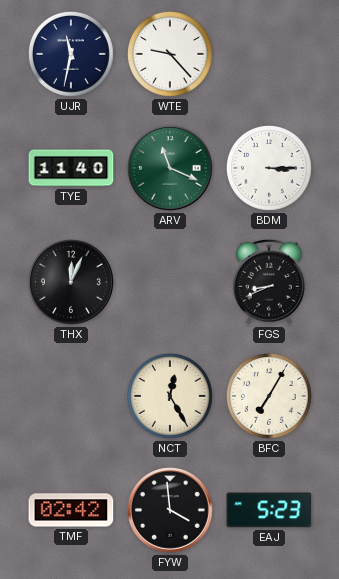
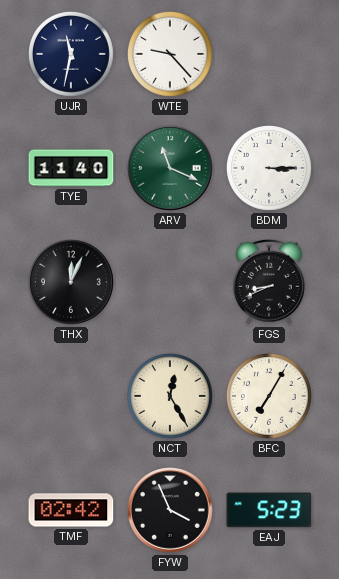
FYW: 3:59 -> 3:56 (170, 510)
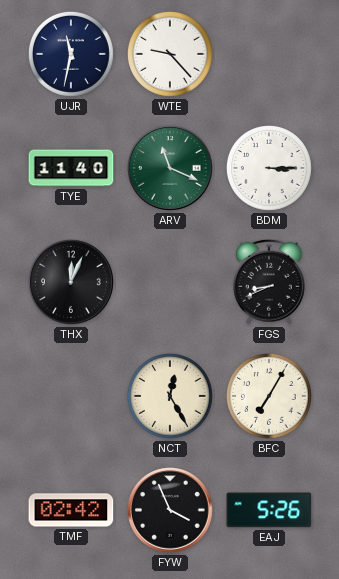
EAJ: 5:23 -> 5:26 (269, 510)
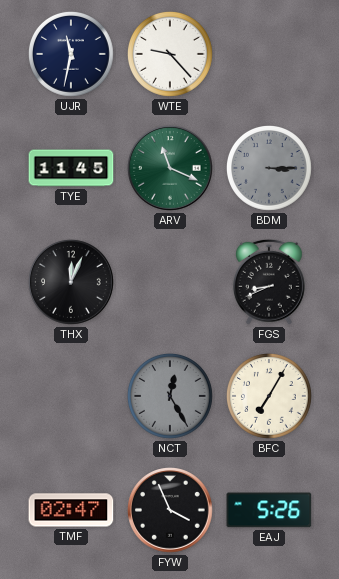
TYE: 11:40 -> 11:45 (71, 168)
BDM dial: white -> grey (269, 168)
NCT dial: cream -> grey (170, 396)
TMF: 02:42 -> 02:47 (71, 510)
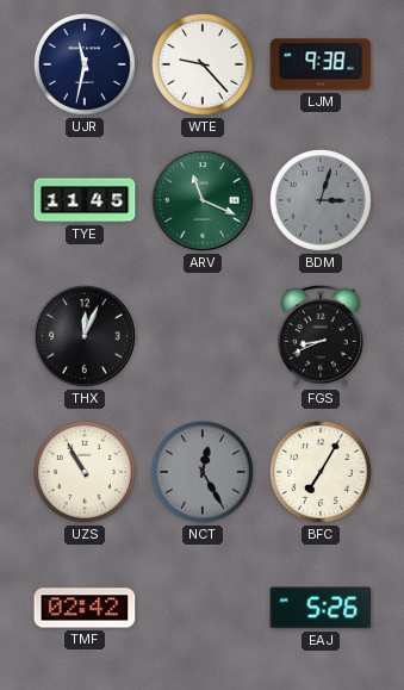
LJM: none -> 9:38 (321, 64)
BDM: 3:15 -> 3:03 (321, 200)
UZS: none -> 10:55 (85, 472)
TMF: 02:47 -> 02:42 (85, 608)
FYW: 3:56 -> none (170, 510)
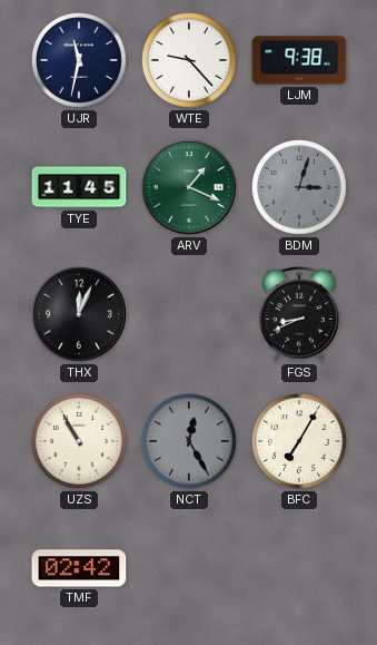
ARV: 11:19 -> 1:19 (189, 187)
EAJ: 5:26 -> none (321, 608)
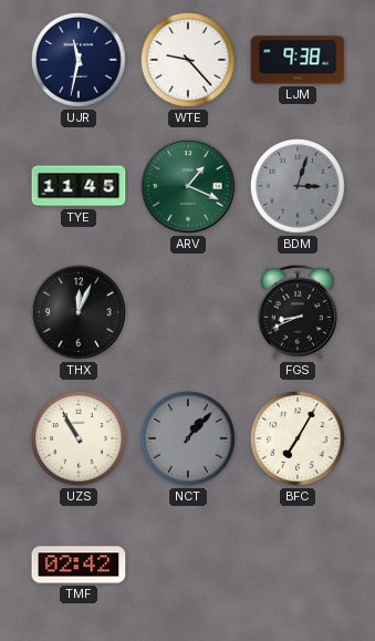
NCT: 12:25 -> 1:07 (188, 438)
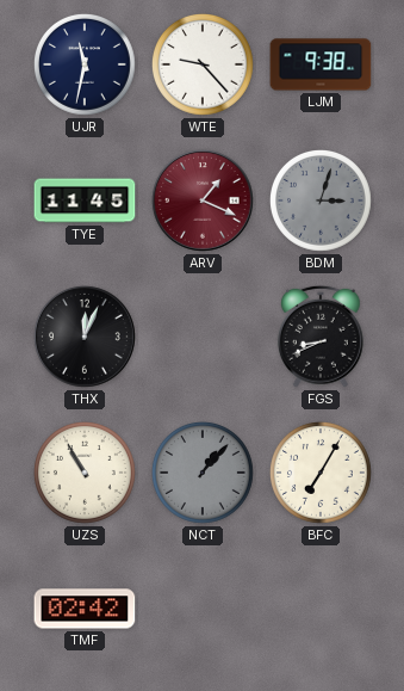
ARV dial: green -> burgundy (203, 200)
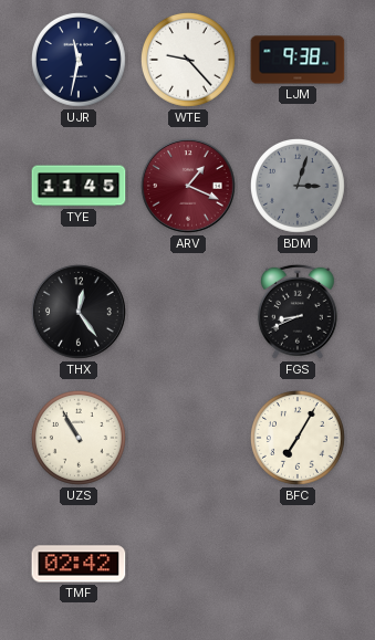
THX: 12:04 -> 12:24 (79, 312)
NCT: 1:07 -> none (203, 473)
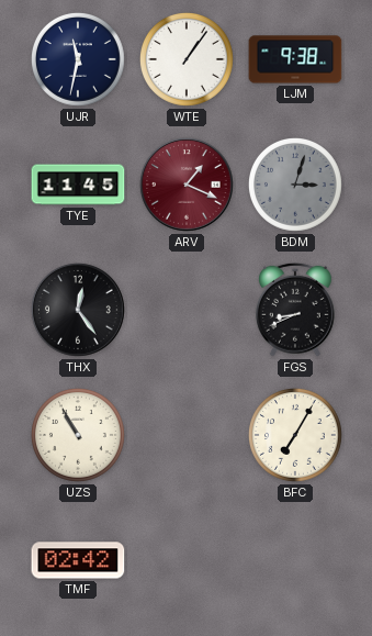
WTE: 9:23 -> 1:06 (187, 59)
